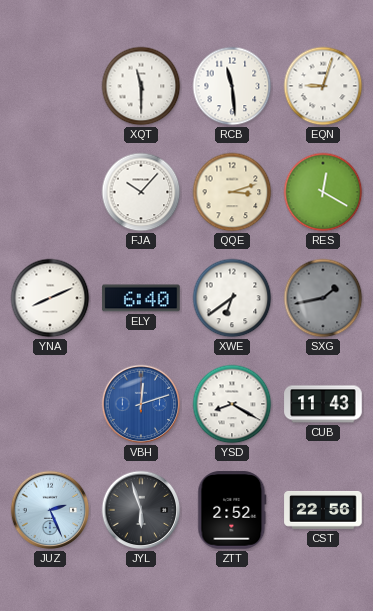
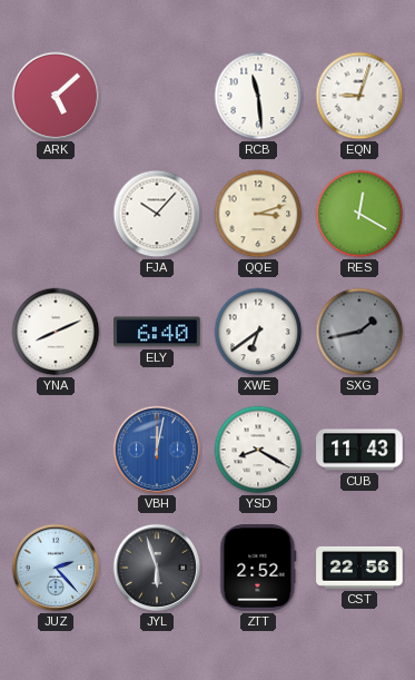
ARK: none -> 5:08 (56, 96)
XQT: 11:30 -> none (141, 86)
VBH: 12:12 -> 12:02 (157, 450)
JUZ: 2:26 -> 2:23 (56, 568)
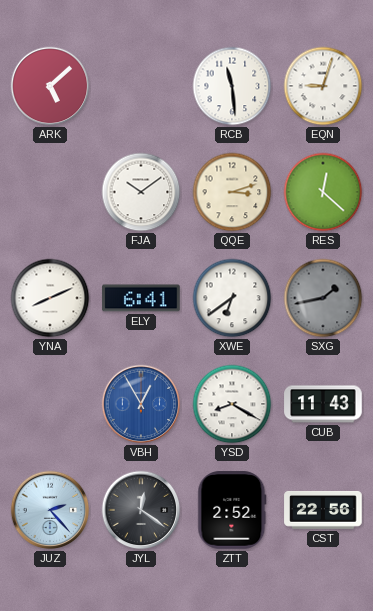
FJA: 10:07 -> 10:09 (141, 192)
RES: 12:20 -> 12:22 (323, 192)
ELY: 6:40 -> 6:41 (141, 298)
VBH: 12:02 -> 12:55 (141, 404)
JYL: 5:57 -> 12:21 (141, 510)
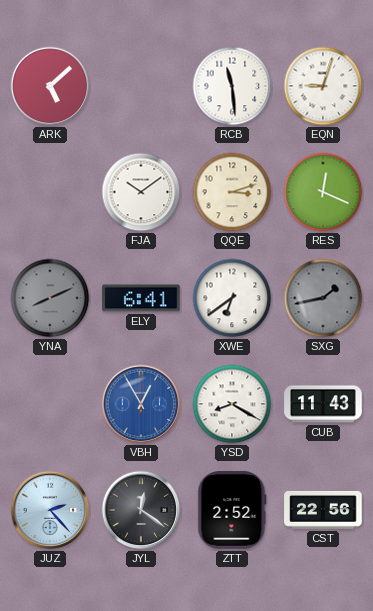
RES: 12:22 -> 12:19 (323, 192)
YNA dial: white -> grey (50, 298)
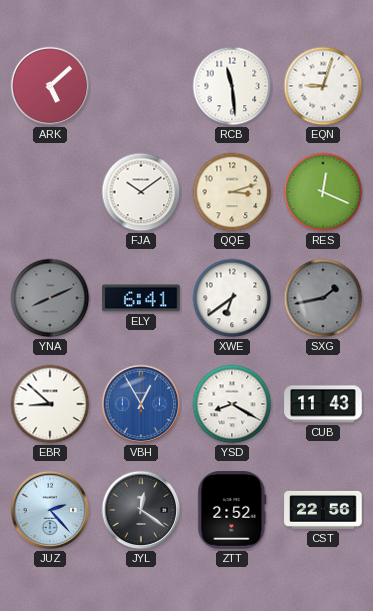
EBR: none -> 8:52 (50, 404)
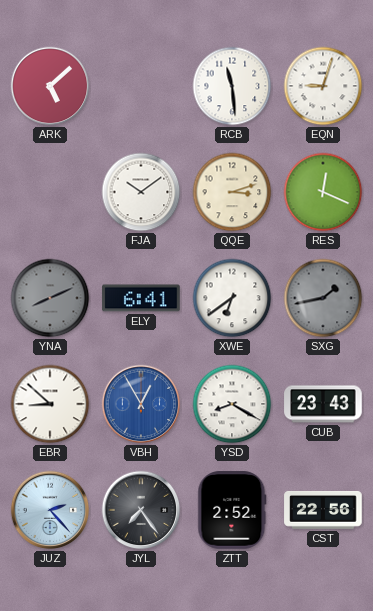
CUB: 11:43 -> 23:43 (323, 404)
JYL: 12:21 -> 7:24 (141, 510)
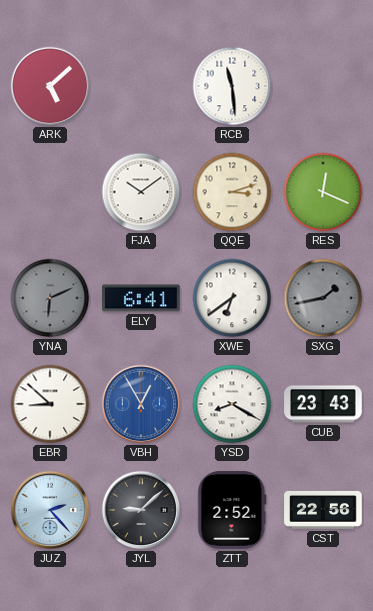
EQN: 9:03 -> none (323, 86)
YNA: 8:11 -> 6:11 (50, 298)
JYL: 7:24 -> 9:08 (141, 510)
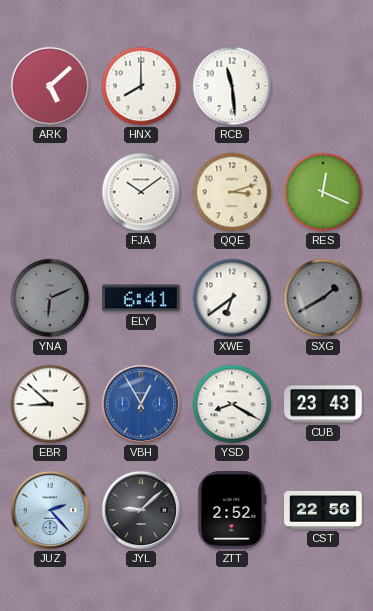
HNX: none -> 8:00 (141, 86)
SXG: 1:43 -> 1:40 (323, 298)
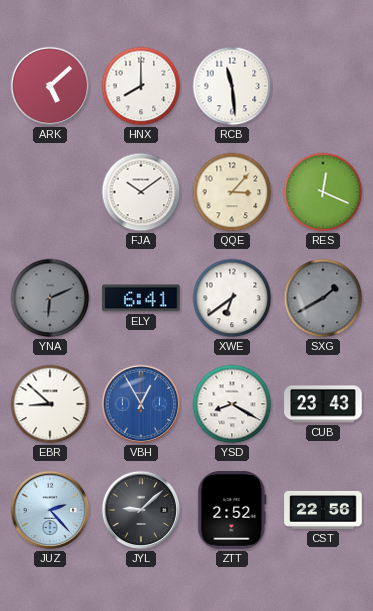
QQE: 3:12 -> 3:07 (232, 192)
